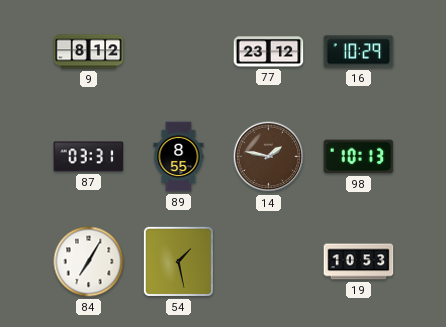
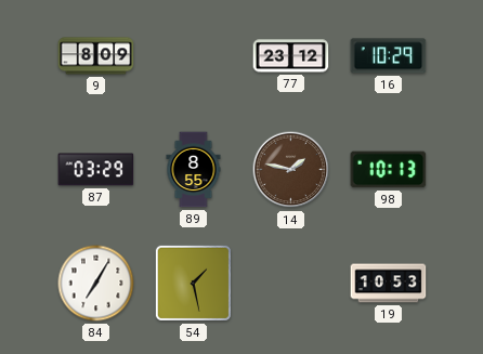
9: 8:12 -> 8:09 (96, 56)
87: 03:31 -> 03:29 (96, 170)
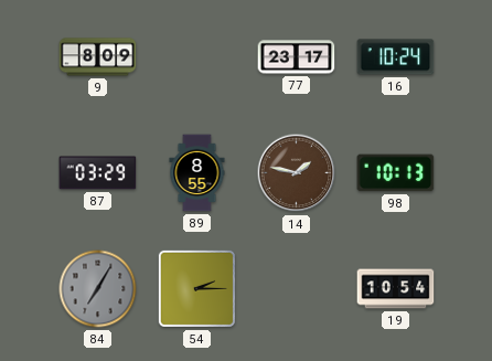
77: 23:12 -> 23:17 (297, 57)
16: 10:29 -> 10:24 (396, 57)
84 dial: white -> grey (98, 289)
54: 1:28 -> 2:15 (196, 288)
19: 10:53 -> 10:54 (396, 289)
